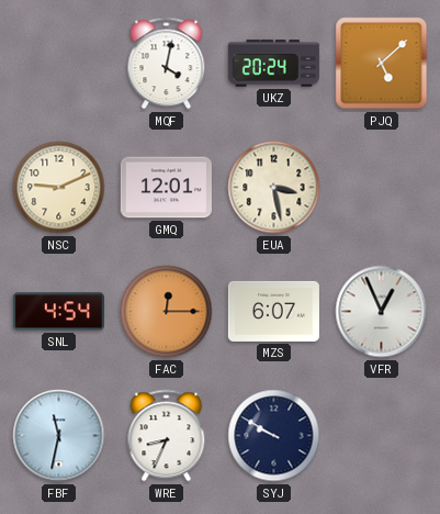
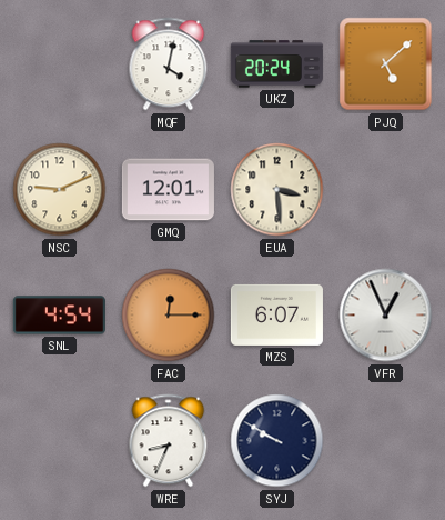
EUA: 3:28 -> 3:29 (277, 190)
FBF: 11:32 -> none (59, 436)
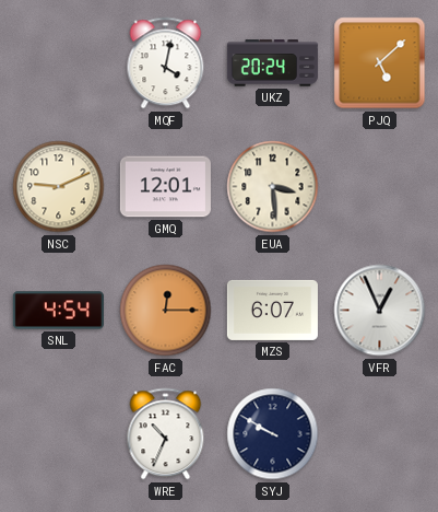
WRE: 8:34 -> 10:34 (166, 434)
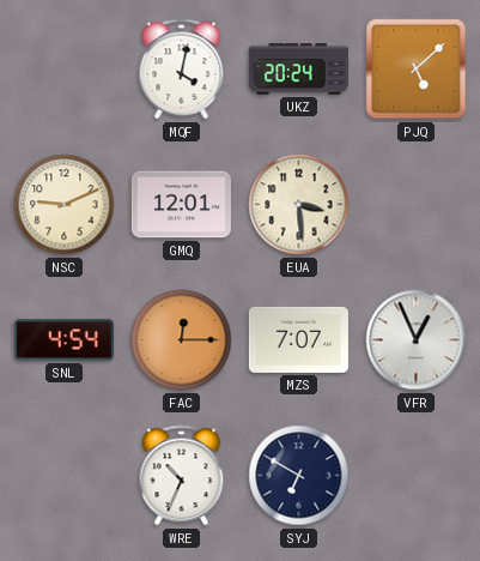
MZS: 6:07 -> 7:07 (298, 339)
SYJ: 9:50 -> 6:50 (299, 476)
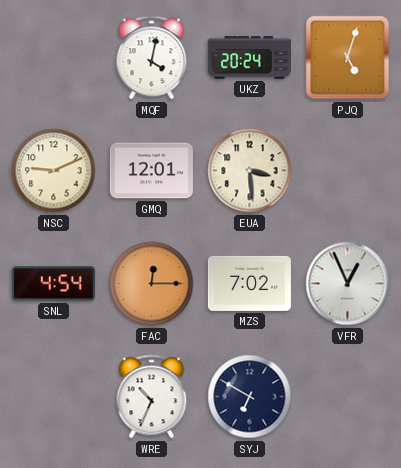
PJQ: 5:08 -> 5:03 (348, 58)
MZS: 7:07 -> 7:02 (249, 283)
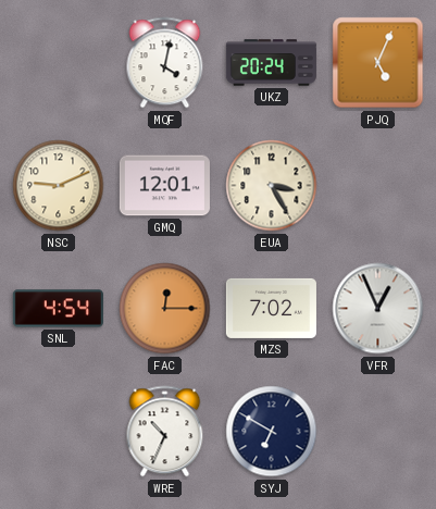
PJQ: 5:03 -> 5:04 (378, 63)
EUA: 3:29 -> 3:25 (272, 186)
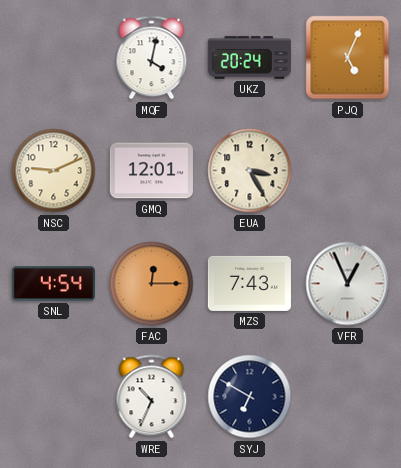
MZS: 7:02 -> 7:43 (249, 283)
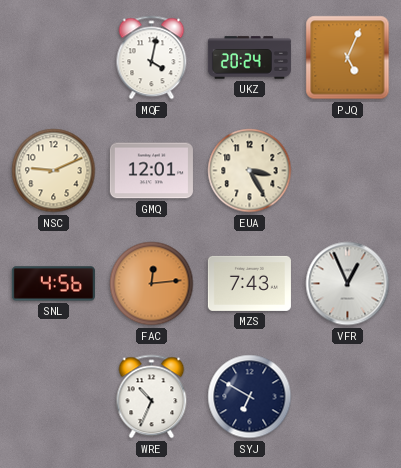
SNL: 4:54 -> 4:56 (53, 284)
FAC: 12:15 -> 12:14 (152, 284)
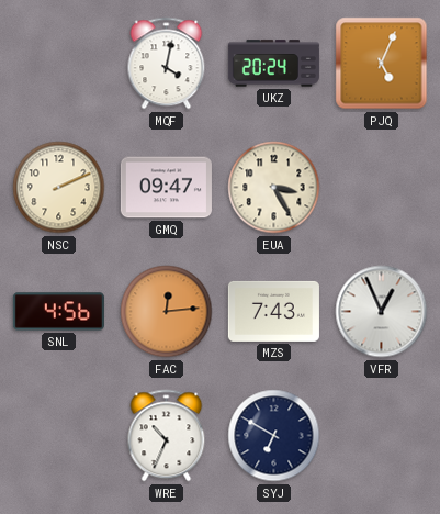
NSC: 9:11 -> 2:11 (59, 188)
GMQ: 12:01 -> 09:47 (166, 188)
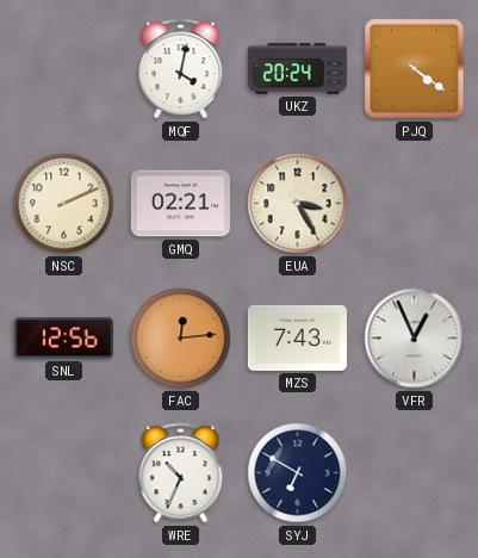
PJQ: 5:04 -> 4:21 (415, 69)
GMQ: 09:47 -> 02:21 (180, 204)
SNL: 4:56 -> 12:56 (63, 339)
